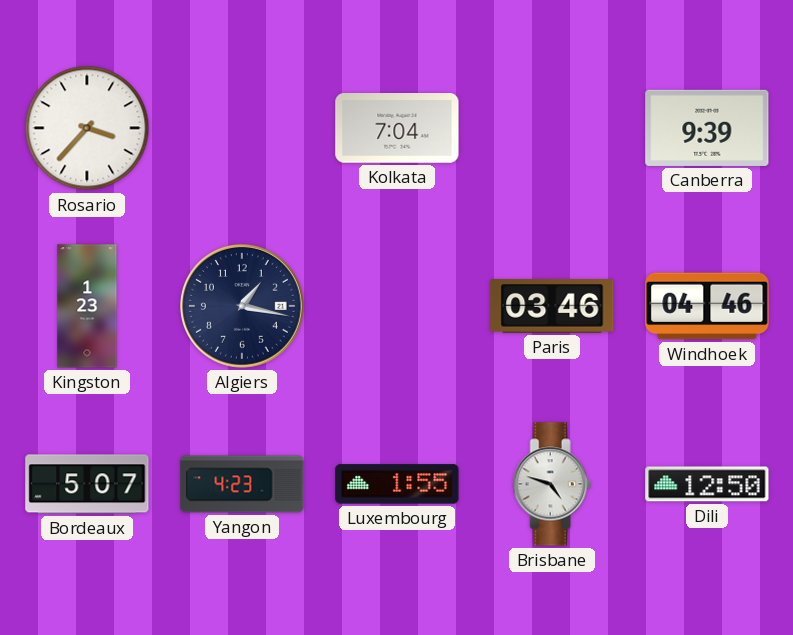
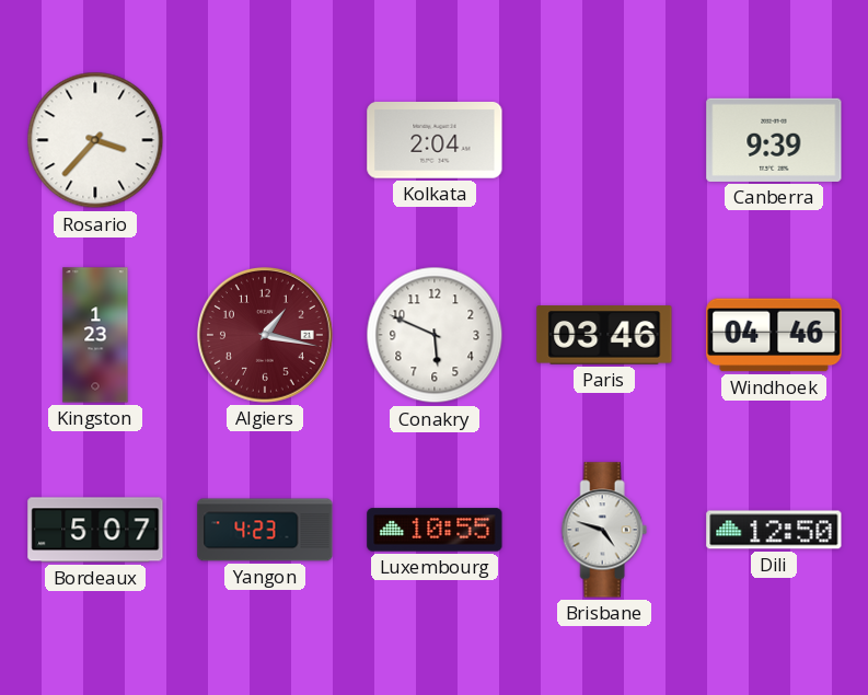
Kolkata: 7:04 -> 2:04 (435, 141)
Algiers dial: navy -> burgundy (265, 335)
Conakry: none -> 5:49 (435, 335)
Luxembourg: 1:55 -> 10:55 (435, 530)
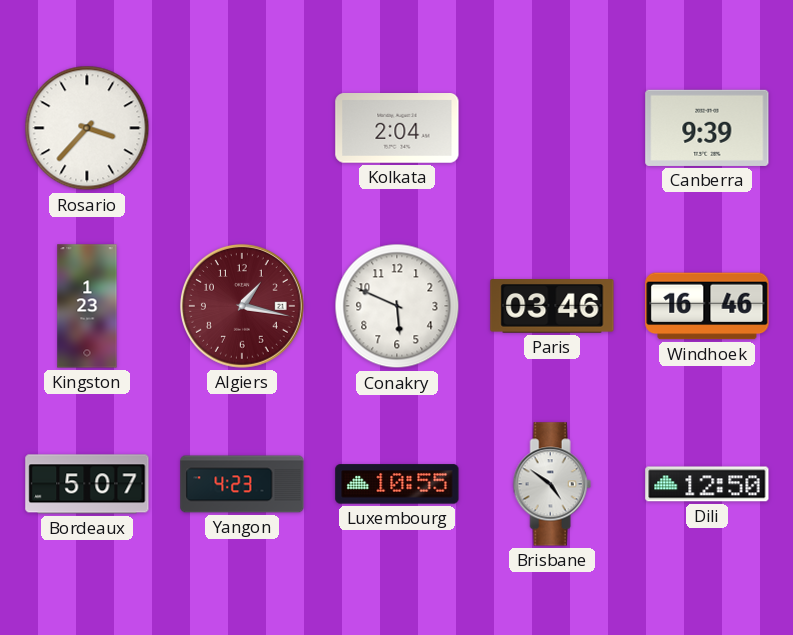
Windhoek: 04:46 -> 16:46 (707, 306)
Brisbane: 4:48 -> 4:51 (552, 484)
